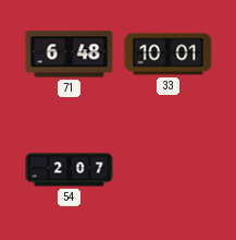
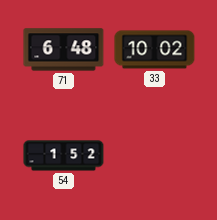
33: 10:01 -> 10:02 (155, 50)
54: 2:07 -> 1:52 (64, 156)
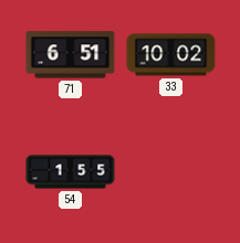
71: 6:48 -> 6:51 (71, 55)
54: 1:52 -> 1:55 (71, 172)
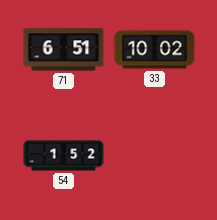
54: 1:55 -> 1:52 (64, 156)
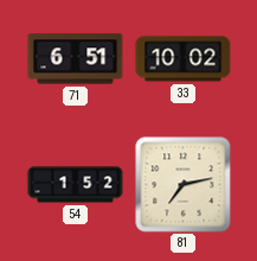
81: none -> 7:13 (184, 185)
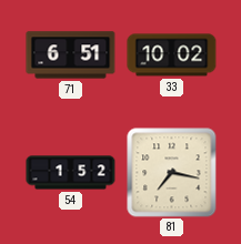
81: 7:13 -> 7:17 (172, 173)
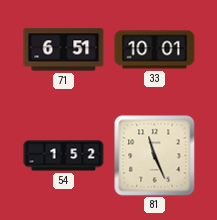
33: 10:02 -> 10:01 (155, 50)
81: 7:17 -> 11:26 (155, 156)
